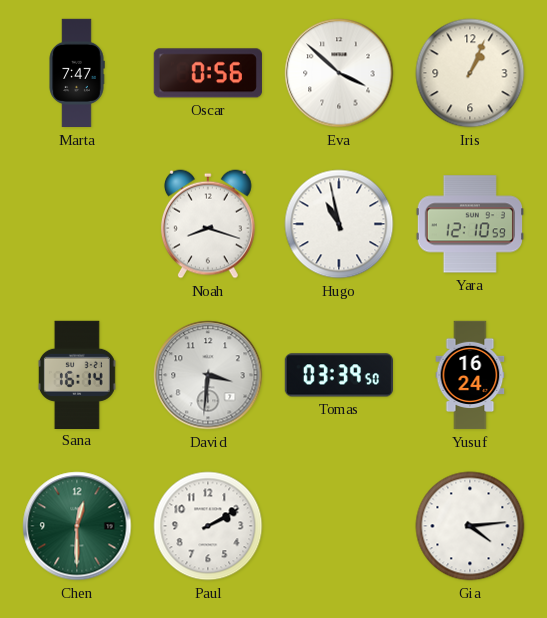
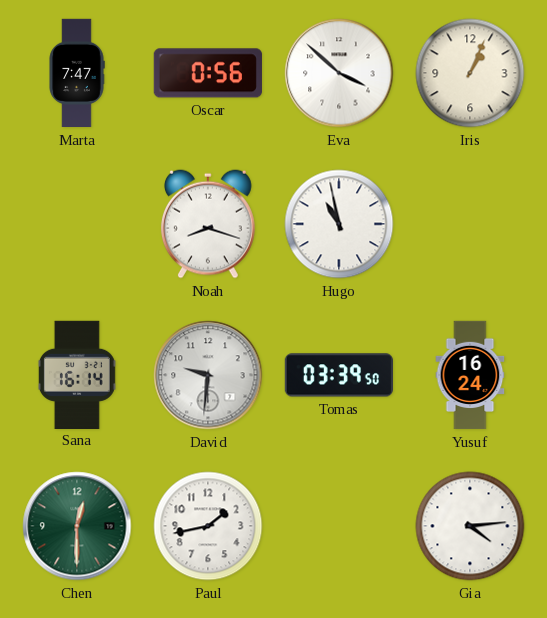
Yara: 12:10 -> none (470, 224)
David: 3:31 -> 9:31 (208, 375)
Paul: 2:10 -> 1:43 (208, 526)
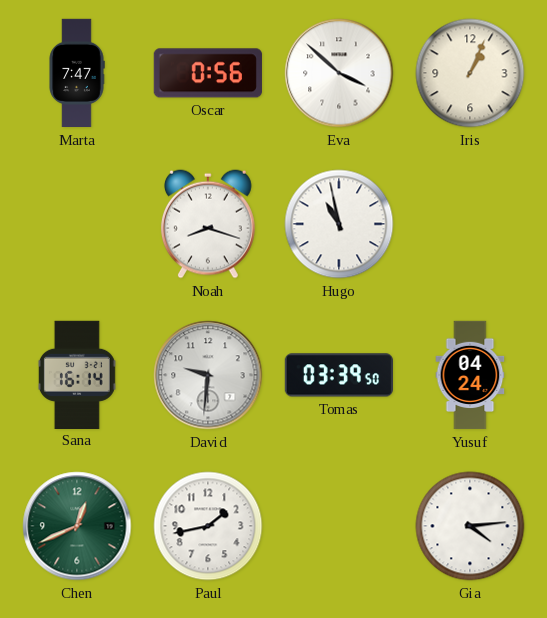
Yusuf: 16:24 -> 04:24 (470, 375)
Chen: 12:30 -> 12:41 (77, 526)
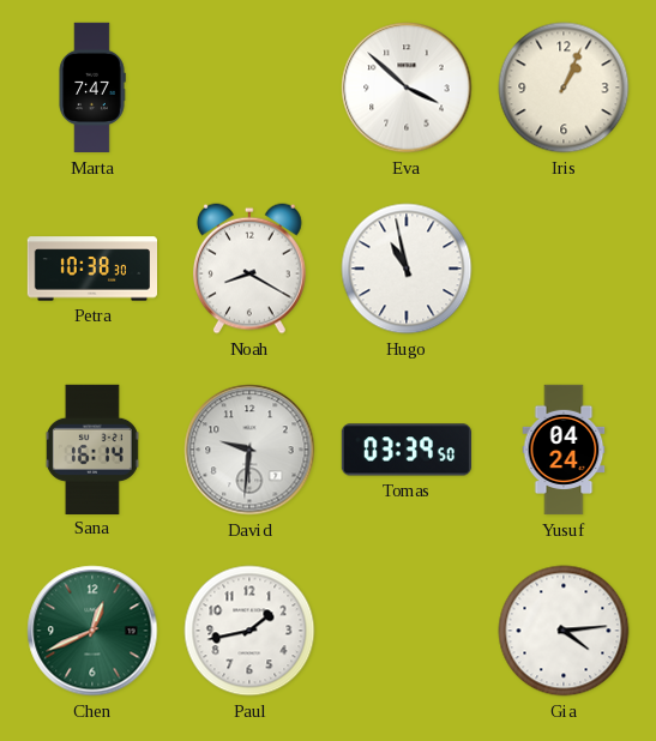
Oscar: 0:56 -> none (208, 73)
Petra: none -> 10:38 (91, 269)
Noah: 8:18 -> 8:20 (249, 269)
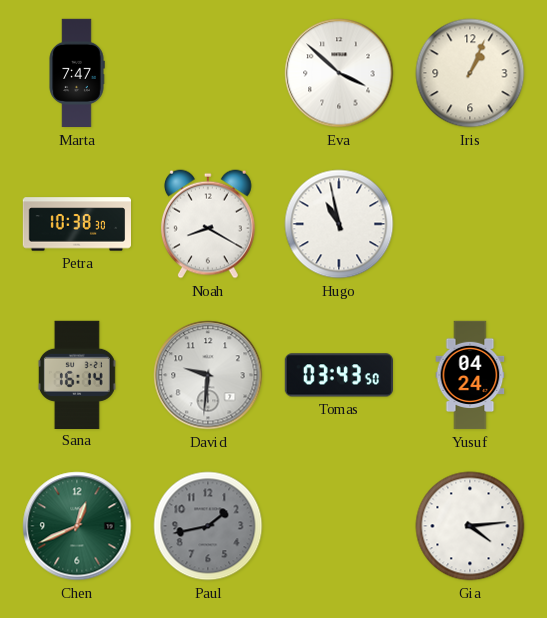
Tomas: 03:39 -> 03:43 (338, 375)
Paul dial: white -> grey (208, 526)
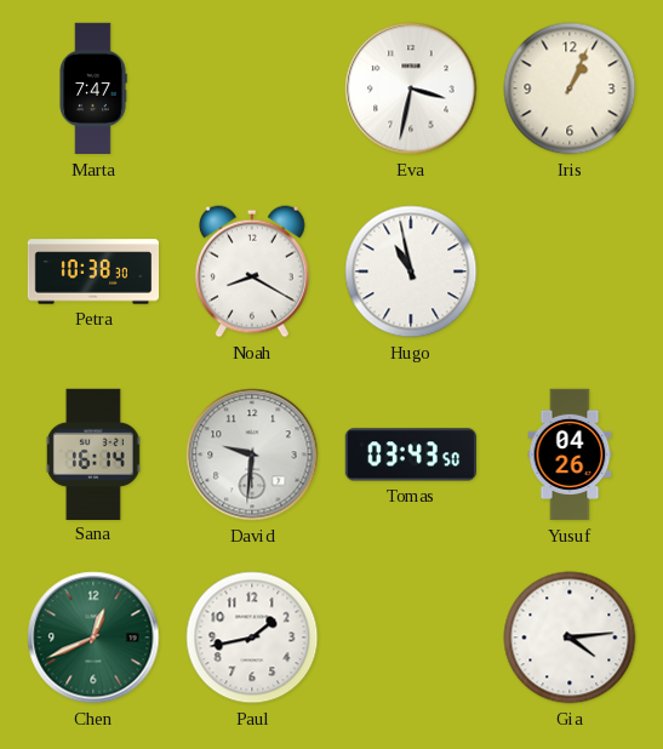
Eva: 3:52 -> 3:32 (411, 88)
Yusuf: 04:24 -> 04:26 (570, 454)
Paul dial: grey -> white (252, 637)
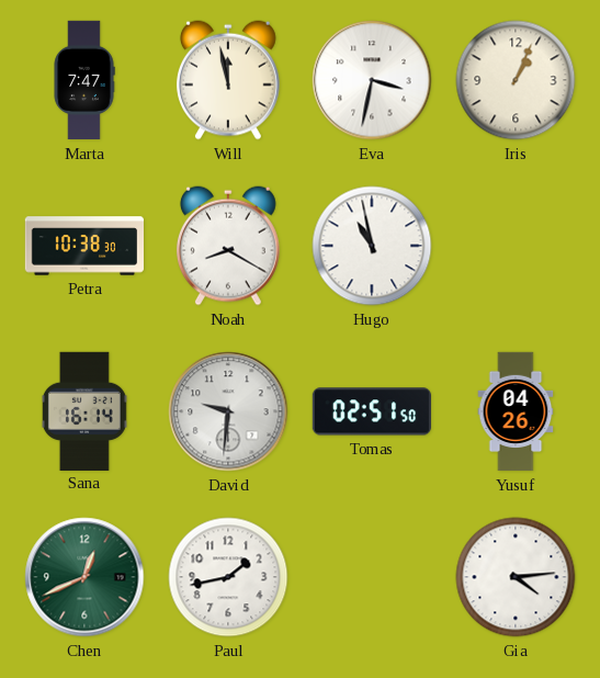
Will: none -> 11:58 (228, 80)
Tomas: 03:43 -> 02:51 (371, 411)
